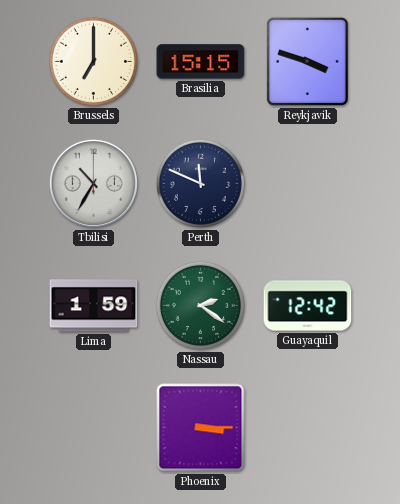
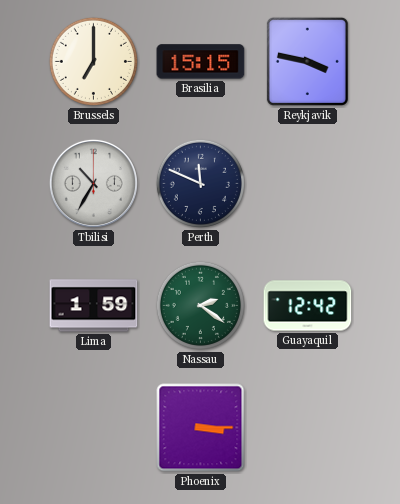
Reykjavik: 3:48 -> 3:47 (307, 61)
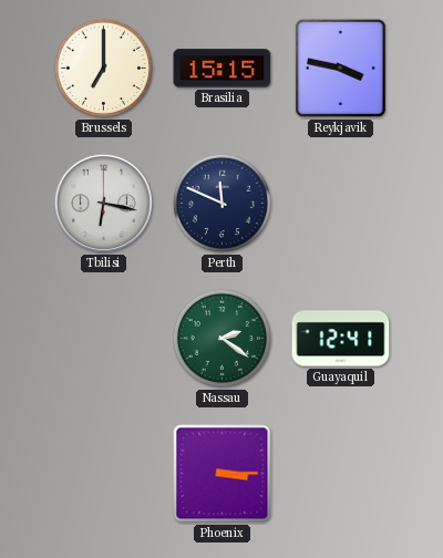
Tbilisi: 10:35 -> 6:17 (103, 203)
Lima: 1:59 -> none (94, 306)
Guayaquil: 12:42 -> 12:41 (341, 339)
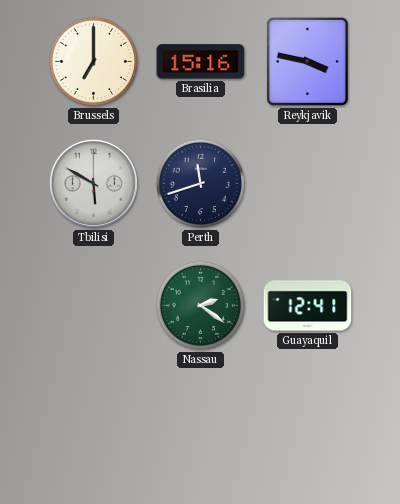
Brasilia: 15:15 -> 15:16 (201, 62)
Tbilisi: 6:17 -> 5:50 (93, 183)
Perth: 11:49 -> 11:42 (200, 183)
Phoenix: 3:15 -> none (223, 474)
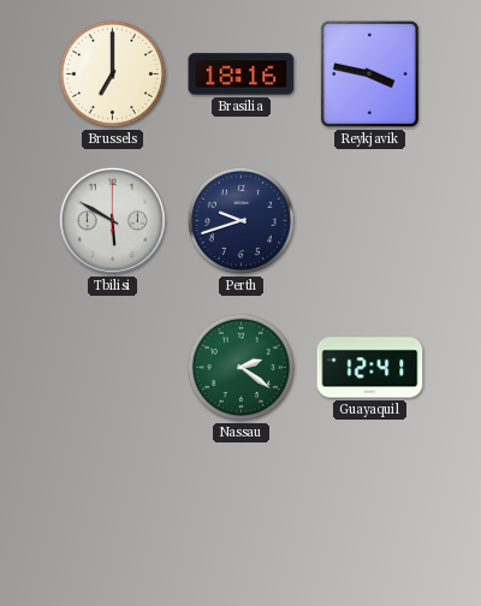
Brasilia: 15:16 -> 18:16 (242, 75)
Perth: 11:42 -> 9:42 (240, 220)
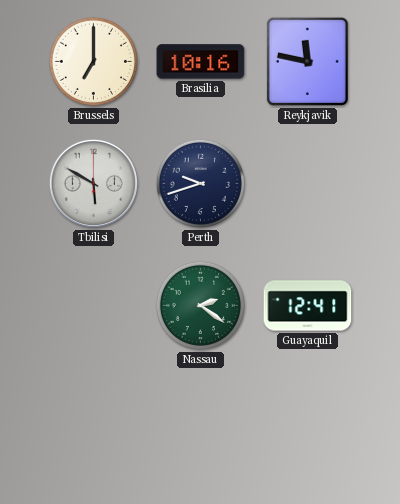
Brasilia: 18:16 -> 10:16 (201, 62)
Reykjavik: 3:47 -> 11:47 (307, 61)
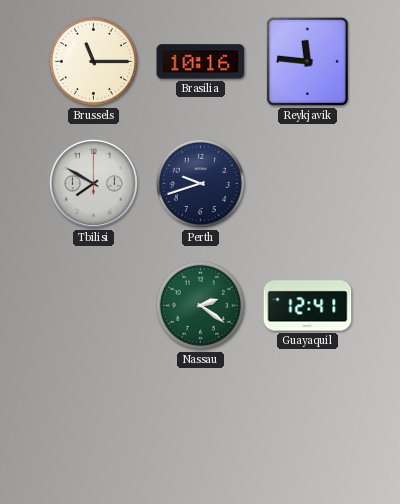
Brussels: 7:00 -> 11:15 (93, 61)
Reykjavik: 11:47 -> 11:46 (307, 61)
Tbilisi: 5:50 -> 7:50 (93, 183)
